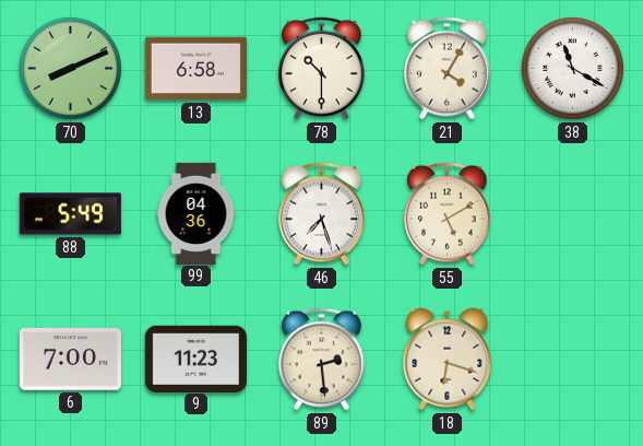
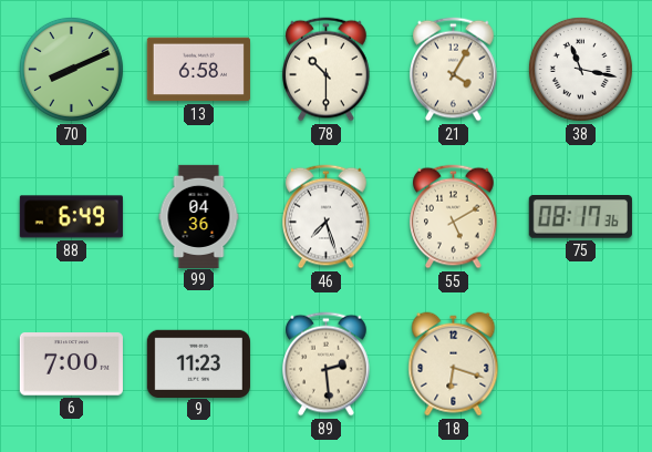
38: 11:20 -> 11:17 (580, 69)
88: 5:49 -> 6:49 (71, 217)
75: none -> 08:17 (580, 217)
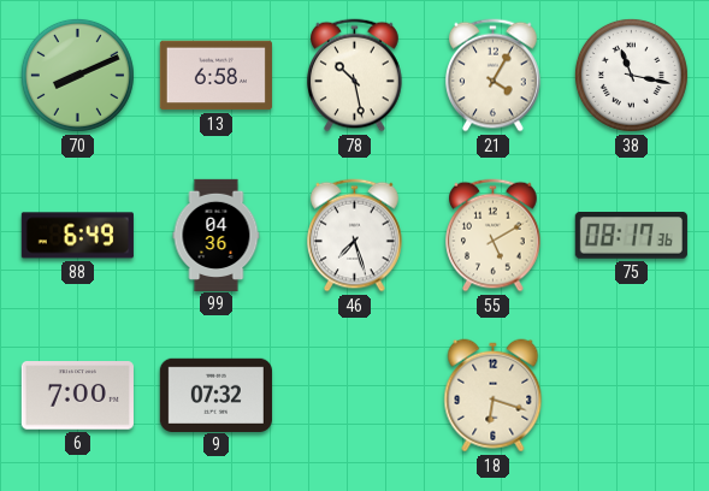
78: 10:30 -> 10:28 (355, 76)
9: 11:23 -> 07:32 (215, 395)
89: 2:29 -> none (327, 364)
